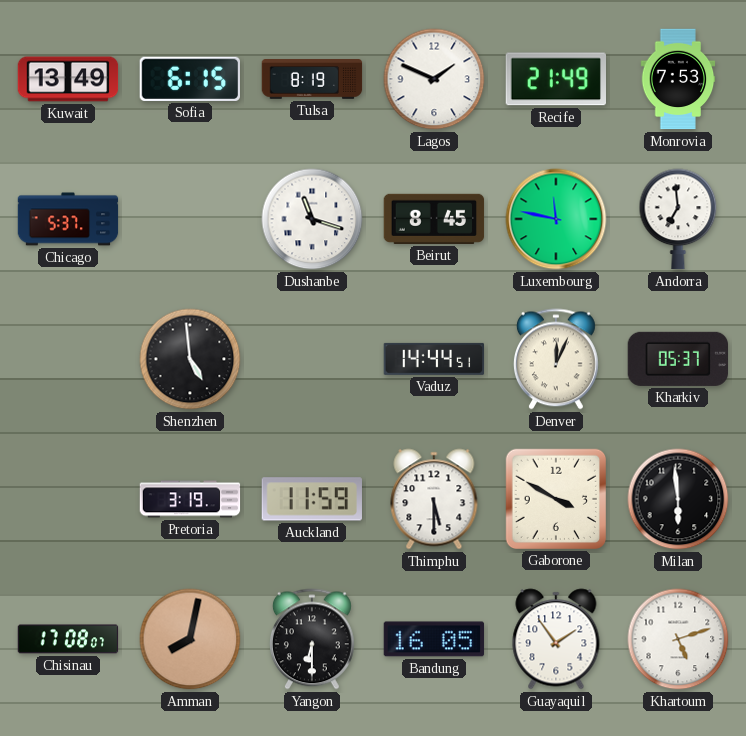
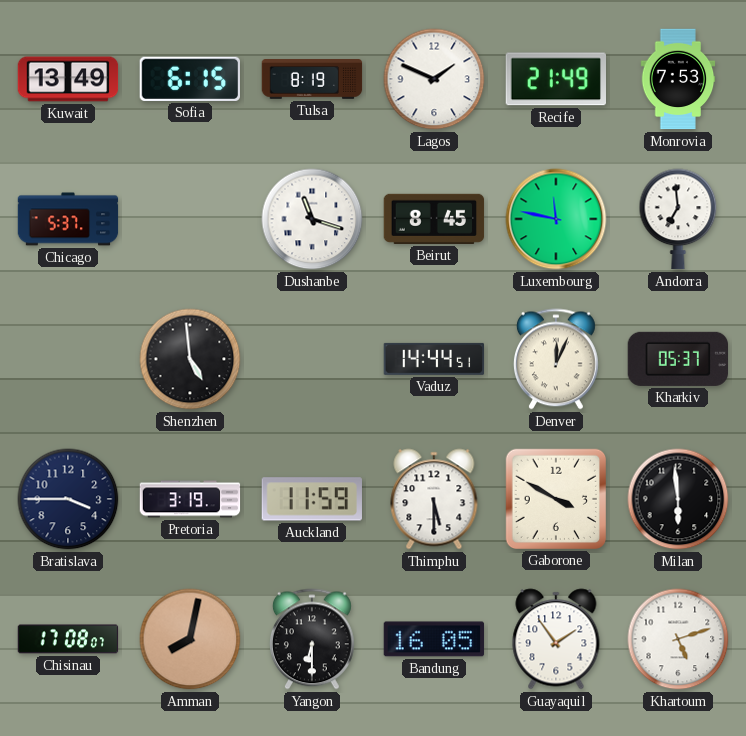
Bratislava: none -> 3:45 (68, 499)
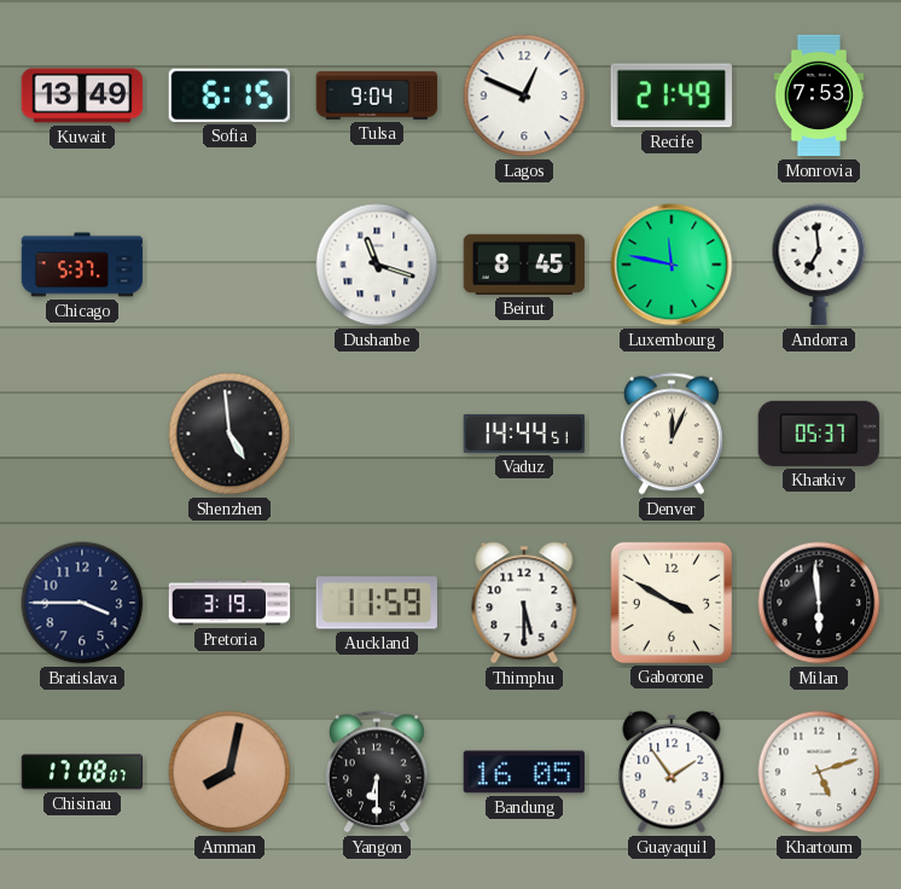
Tulsa: 8:19 -> 9:04 (377, 95)
Lagos: 1:49 -> 12:49 (524, 95)
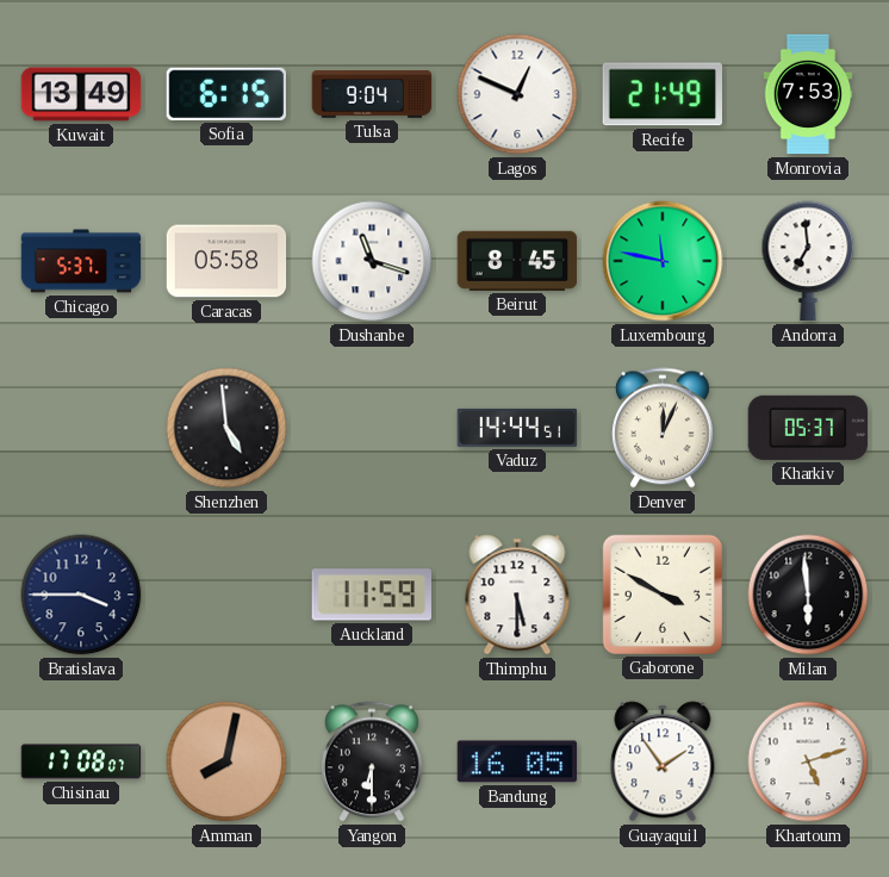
Caracas: none -> 05:58 (226, 261)
Pretoria: 3:19 -> none (229, 603)
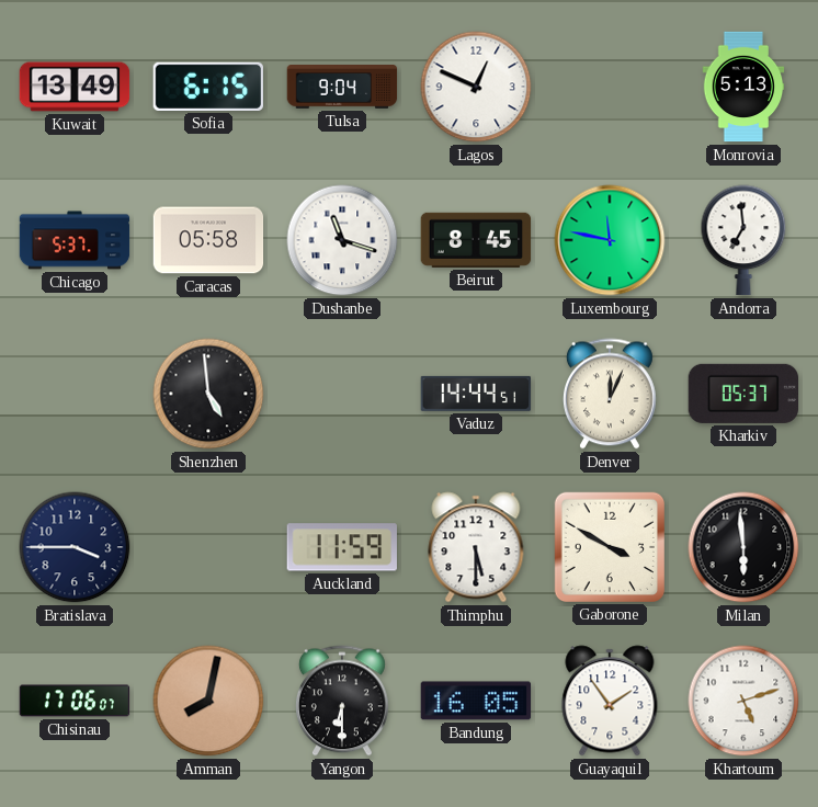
Recife: 21:49 -> none (661, 94)
Monrovia: 7:53 -> 5:13 (743, 87)
Chisinau: 17:08 -> 17:06 (75, 701)
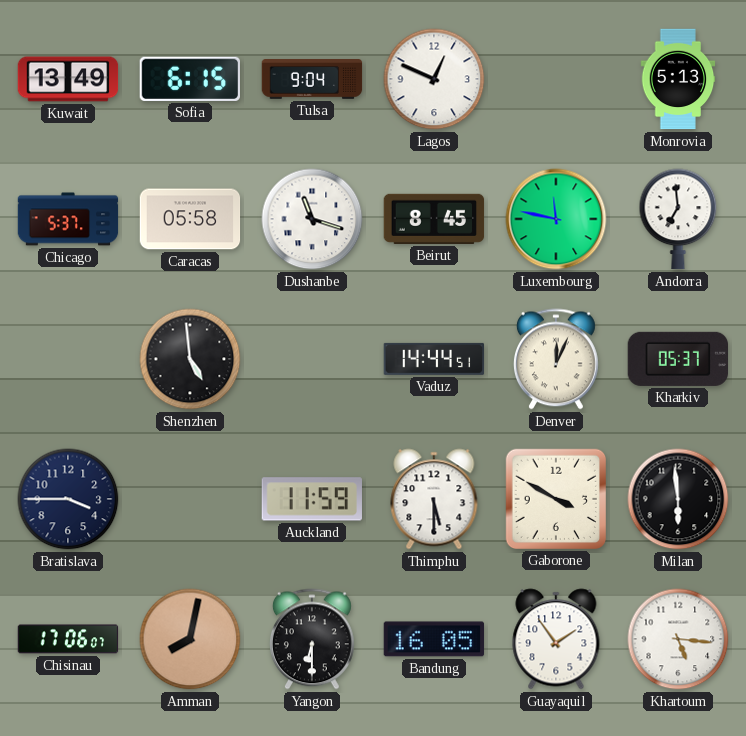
Khartoum: 5:12 -> 5:16 (678, 639)
